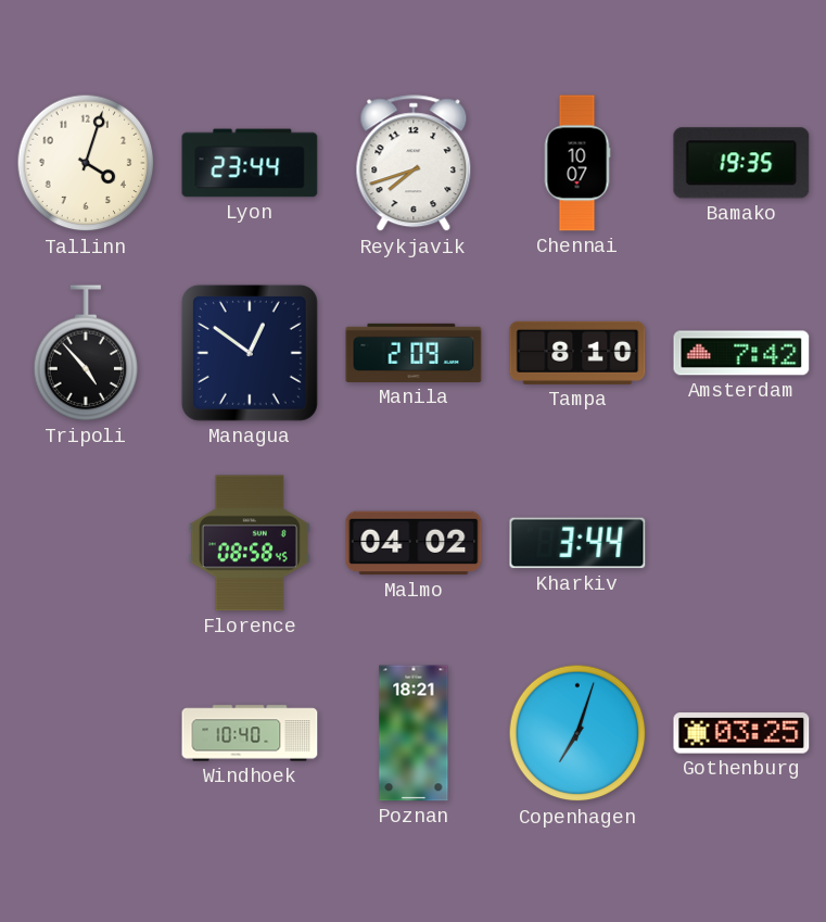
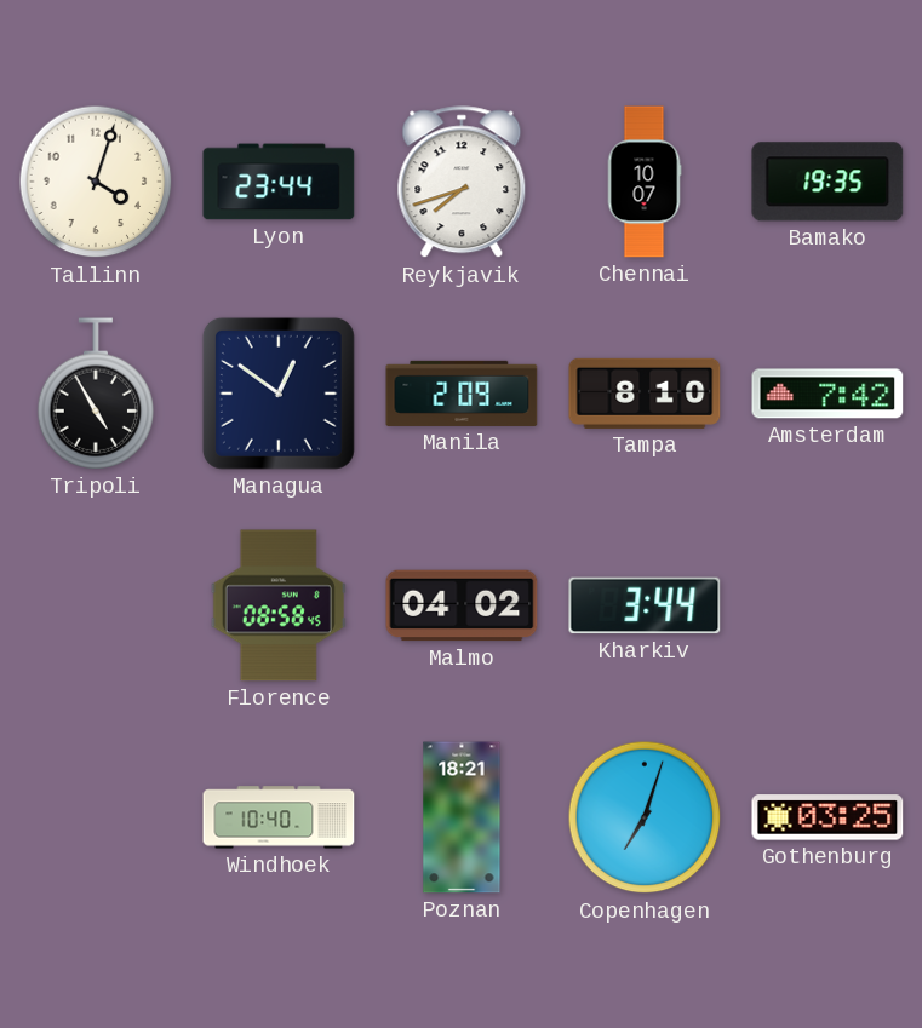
Tripoli: 4:53 -> 4:55 (96, 394)
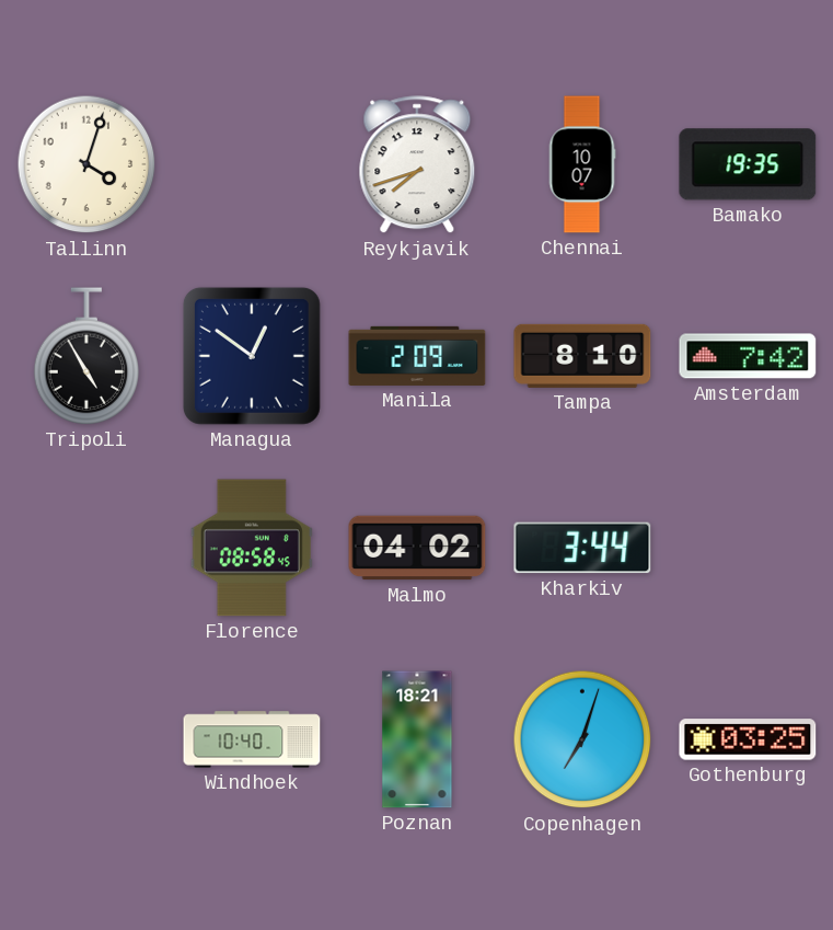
Lyon: 23:44 -> none (279, 182)
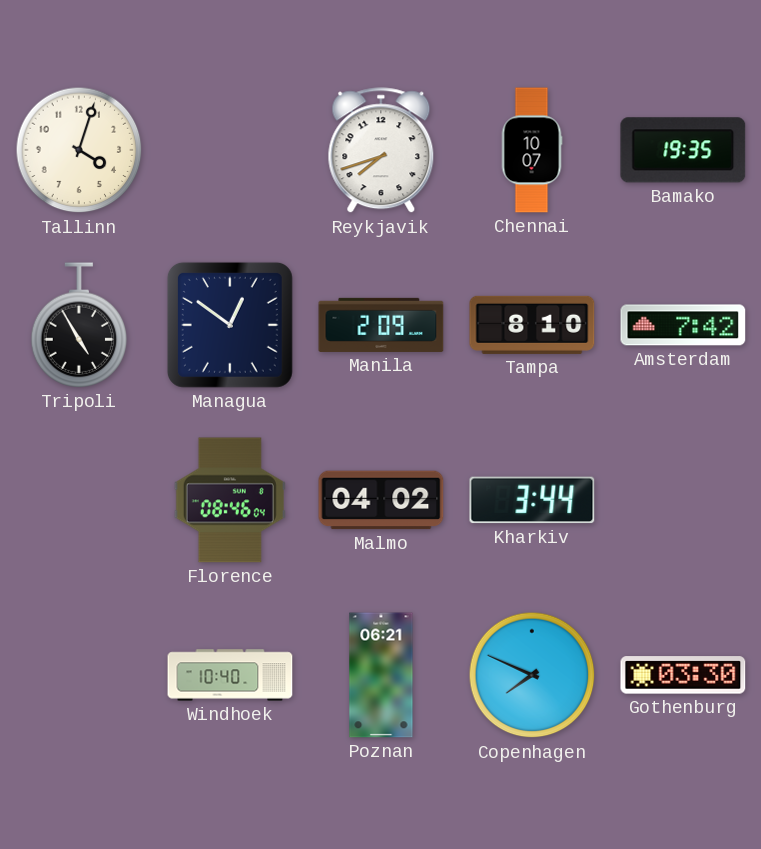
Florence: 08:58 -> 08:46 (230, 500)
Poznan: 18:21 -> 06:21 (381, 675)
Copenhagen: 7:03 -> 7:49 (532, 675)
Gothenburg: 03:25 -> 03:30 (683, 675)
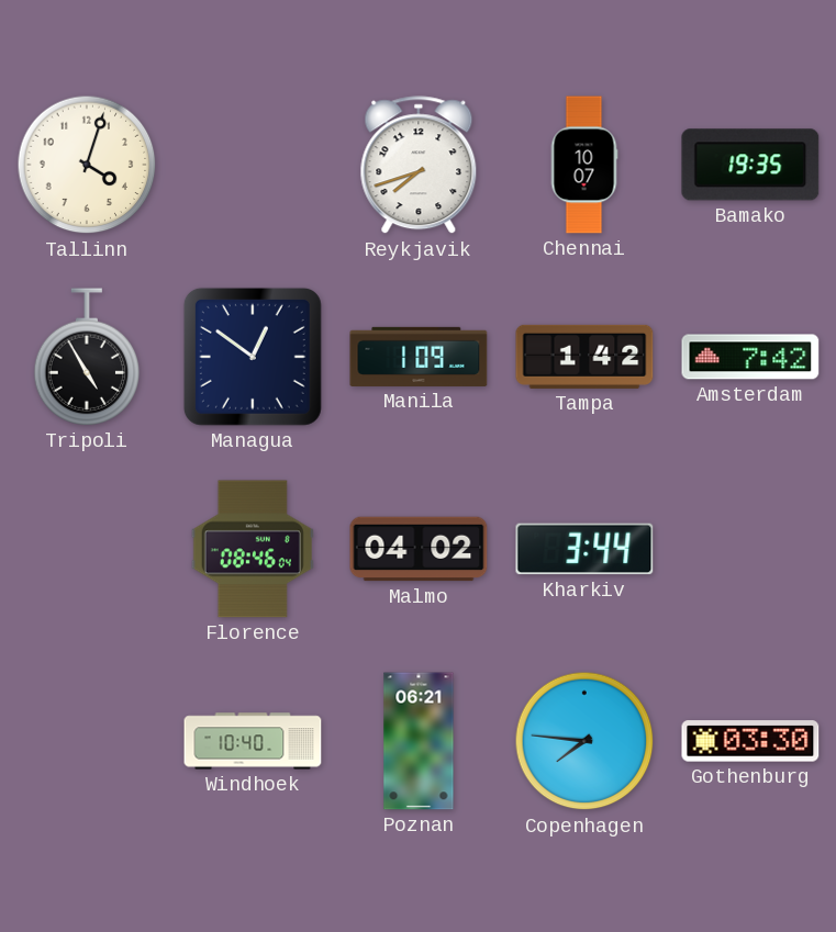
Manila: 2:09 -> 1:09 (419, 357)
Tampa: 8:10 -> 1:42 (584, 357)
Copenhagen: 7:49 -> 7:46 (584, 741)
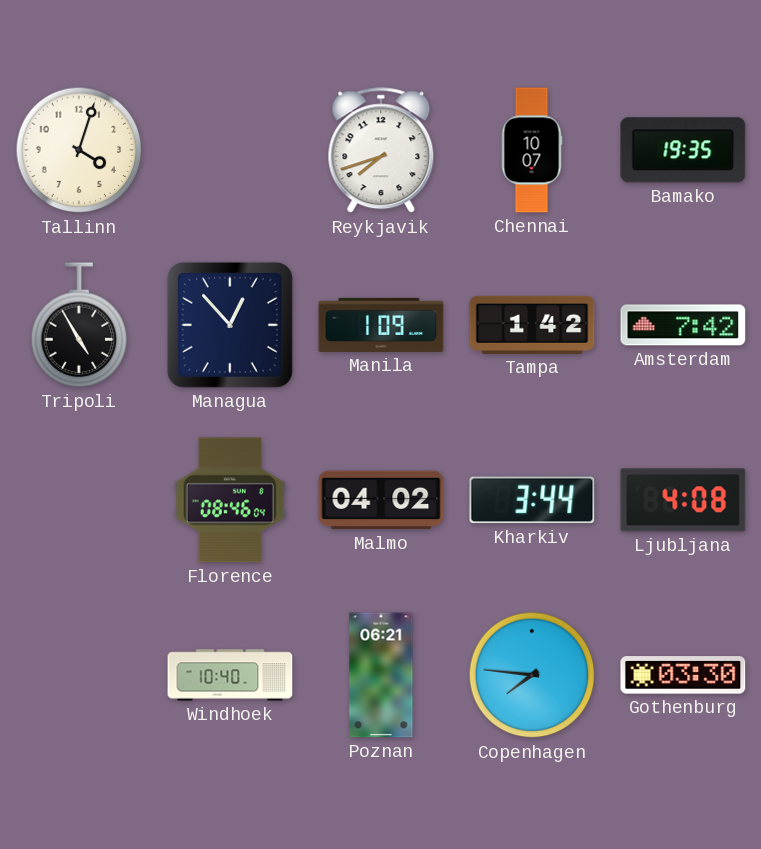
Managua: 12:51 -> 12:53 (230, 325)
Ljubljana: none -> 4:08 (683, 500)
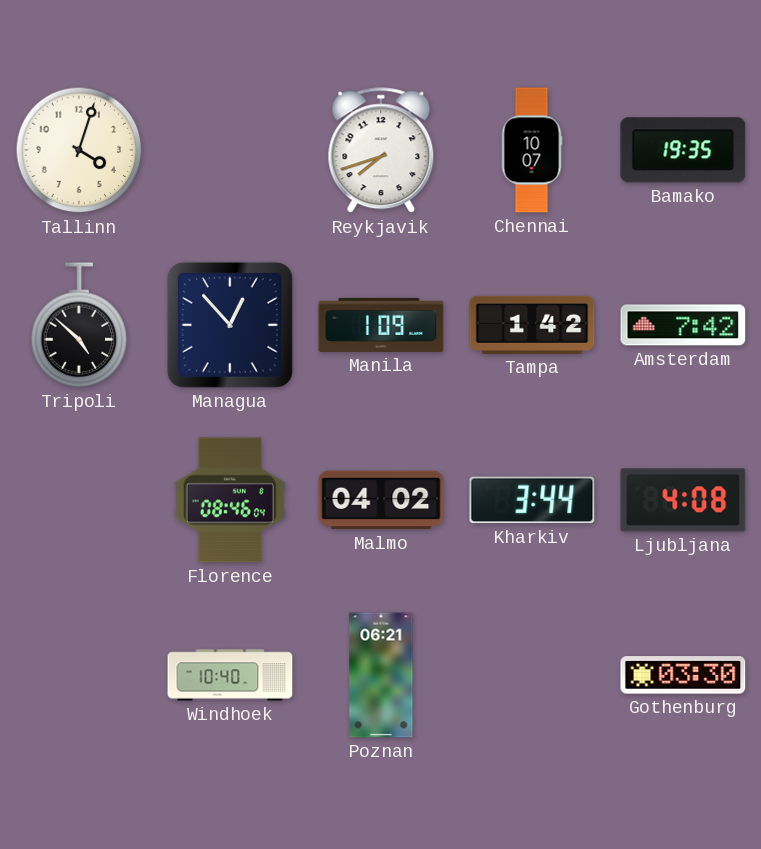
Tripoli: 4:55 -> 4:52 (79, 325)
Copenhagen: 7:46 -> none (532, 675)
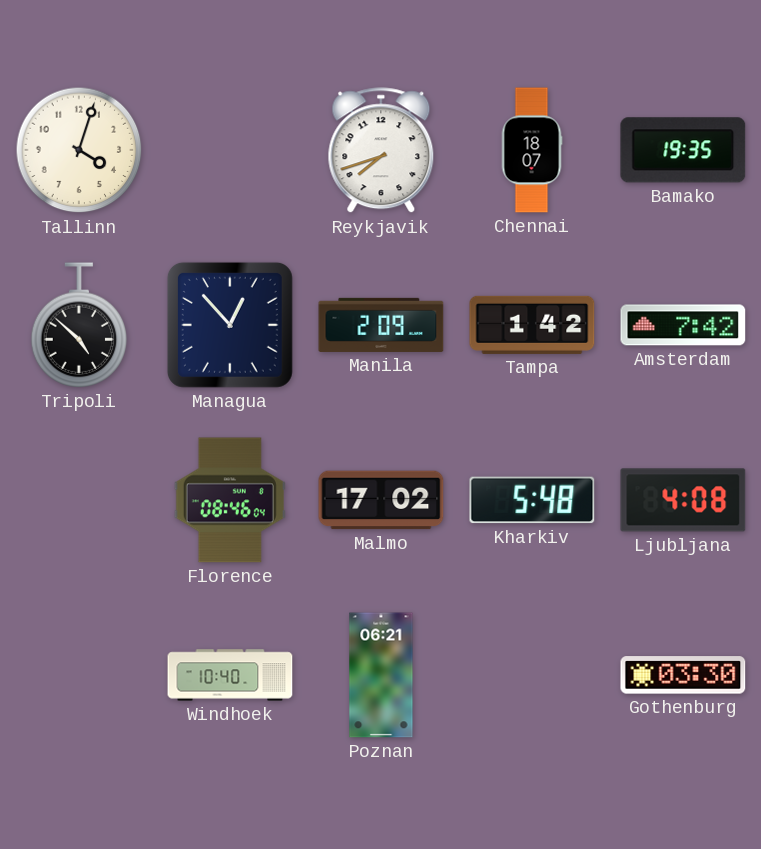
Chennai: 10:07 -> 18:07 (532, 150)
Manila: 1:09 -> 2:09 (381, 325)
Malmo: 04:02 -> 17:02 (381, 500)
Kharkiv: 3:44 -> 5:48 (532, 500)
